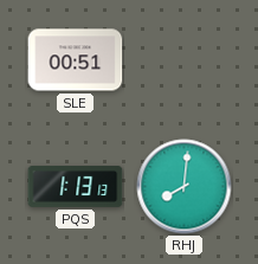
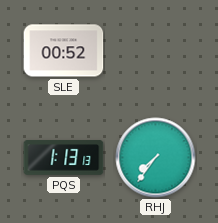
SLE: 00:51 -> 00:52 (64, 51)
RHJ: 8:01 -> 7:36 (156, 158)
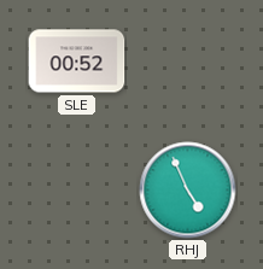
PQS: 1:13 -> none (64, 158)
RHJ: 7:36 -> 4:56 (188, 191)
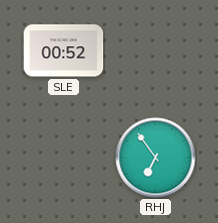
RHJ: 4:56 -> 6:54 (156, 158)
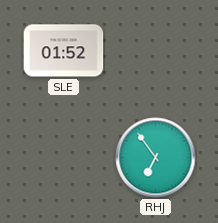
SLE: 00:52 -> 01:52 (64, 51)
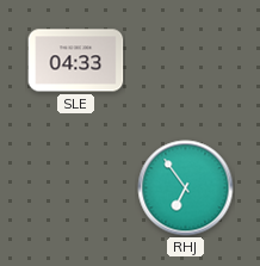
SLE: 01:52 -> 04:33 (76, 61)
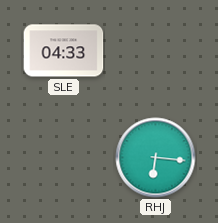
RHJ: 6:54 -> 6:16 (156, 158)
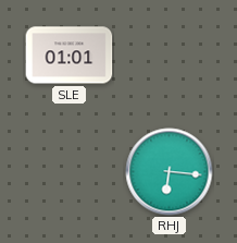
SLE: 04:33 -> 01:01 (70, 56)
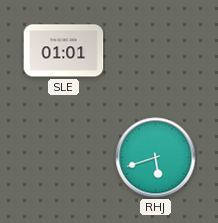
RHJ: 6:16 -> 5:42 (156, 158)
